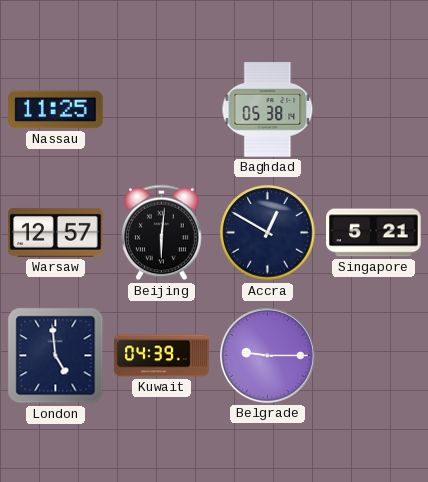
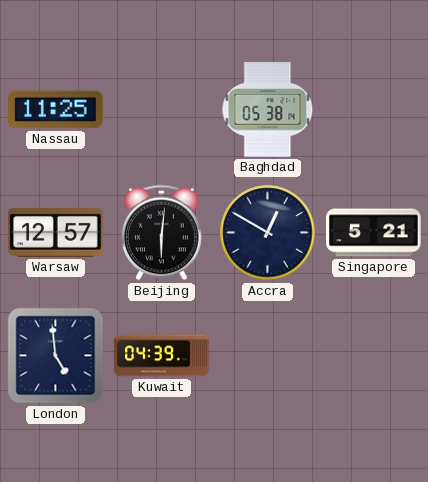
Belgrade: 9:15 -> none (268, 356)
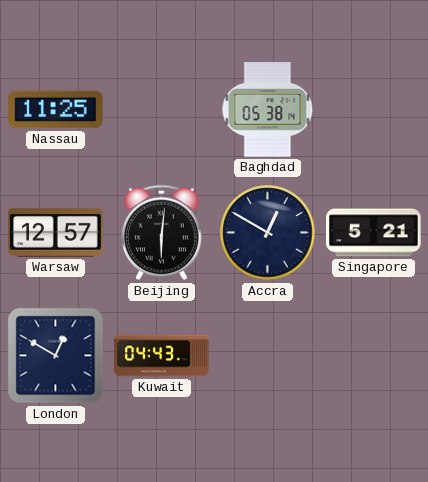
London: 4:59 -> 12:50 (56, 356)
Kuwait: 04:39 -> 04:43 (162, 356)
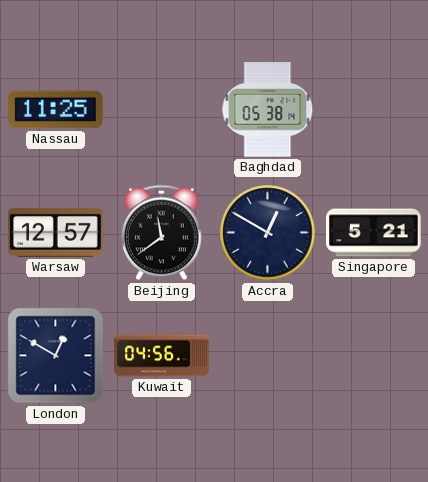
Beijing: 6:01 -> 11:39 (162, 233)
Kuwait: 04:43 -> 04:56 (162, 356)
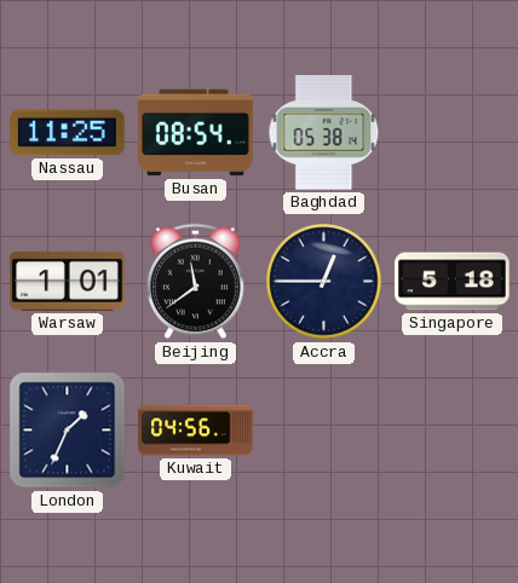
Busan: none -> 08:54 (196, 133)
Warsaw: 12:57 -> 1:01 (68, 281)
Accra: 12:50 -> 12:45 (324, 282)
Singapore: 5:21 -> 5:18 (453, 282)
London: 12:50 -> 1:34 (68, 431)
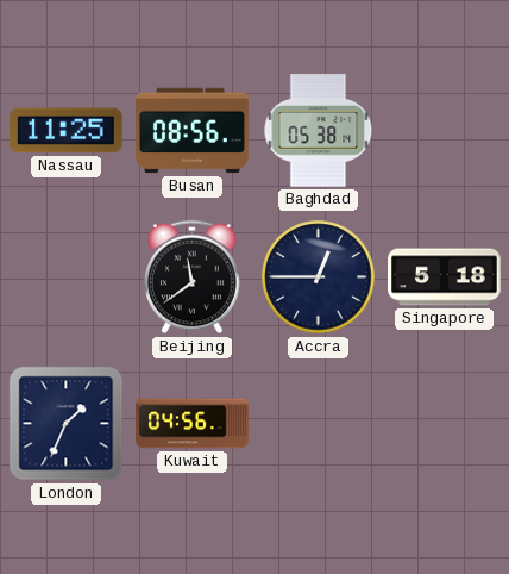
Busan: 08:54 -> 08:56 (193, 131)
Warsaw: 1:01 -> none (68, 281)
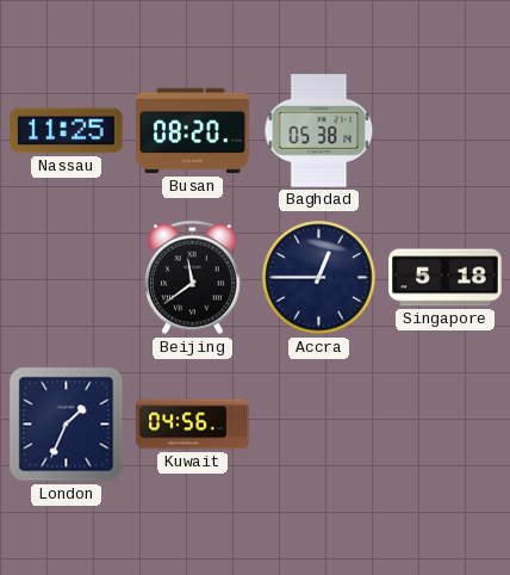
Busan: 08:56 -> 08:20 (193, 131)
